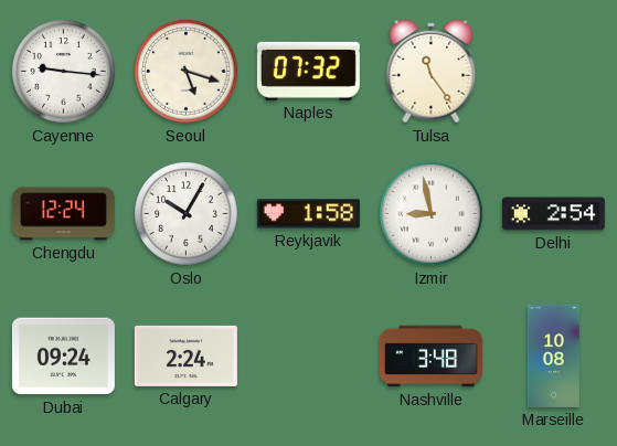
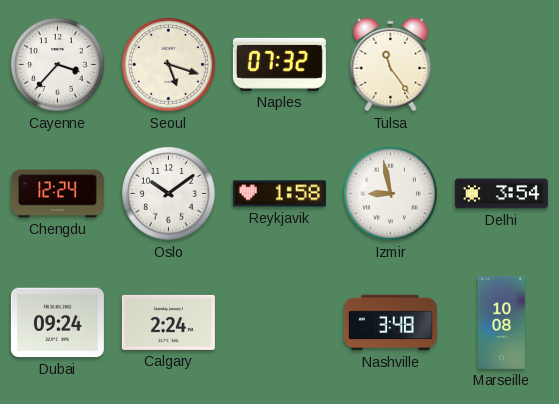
Cayenne: 9:16 -> 3:37 (58, 65)
Oslo: 10:05 -> 10:09 (169, 194)
Delhi: 2:54 -> 3:54 (501, 194)
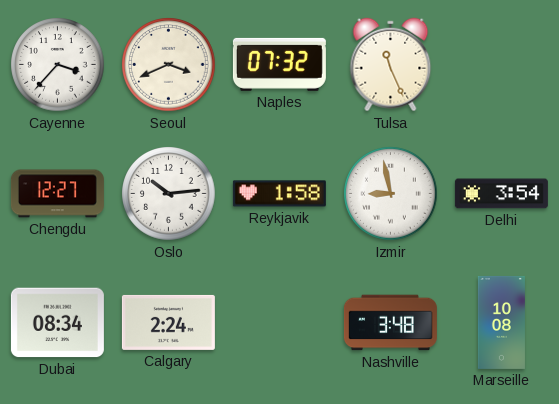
Seoul: 5:18 -> 3:41 (169, 65)
Tulsa: 11:24 -> 11:26 (391, 65)
Chengdu: 12:24 -> 12:27 (57, 194)
Oslo: 10:09 -> 10:14 (169, 194)
Dubai: 09:24 -> 08:34 (57, 323)
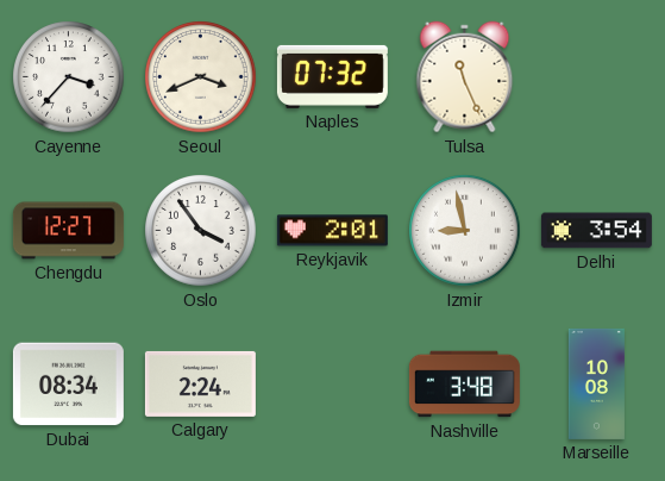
Oslo: 10:14 -> 3:54 (201, 231)
Reykjavik: 1:58 -> 2:01 (332, 231)
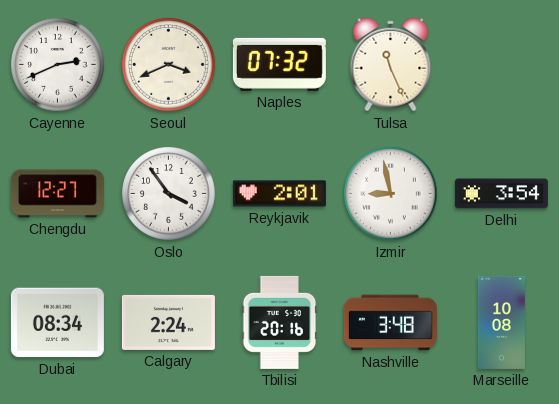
Cayenne: 3:37 -> 2:41 (58, 65)
Tbilisi: none -> 20:16 (280, 322)
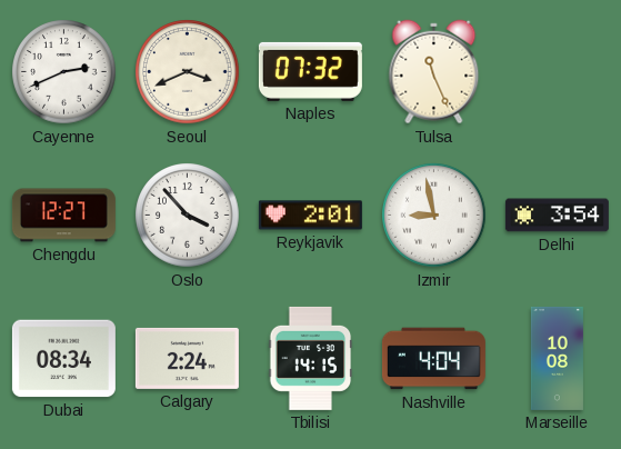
Oslo: 3:54 -> 3:53 (188, 216)
Tbilisi: 20:16 -> 14:15 (311, 358)
Nashville: 3:48 -> 4:04 (433, 359)
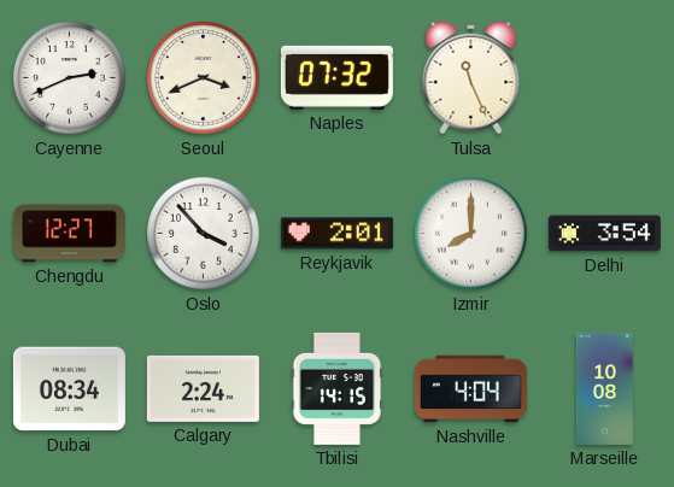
Izmir: 8:58 -> 8:00 (471, 234)
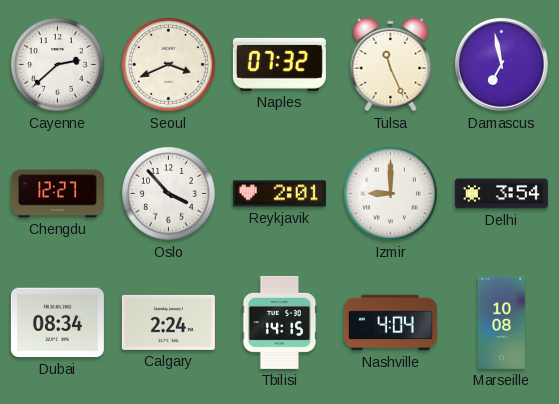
Cayenne: 2:41 -> 2:38 (58, 65)
Damascus: none -> 6:58 (501, 65)
Izmir: 8:00 -> 9:00 (391, 194)
